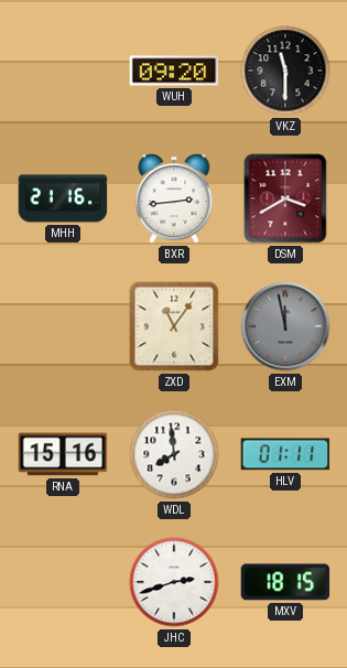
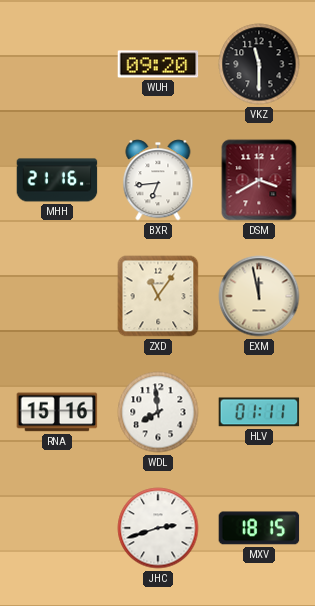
BXR: 2:44 -> 6:44 (158, 180)
EXM dial: grey -> cream (259, 296)
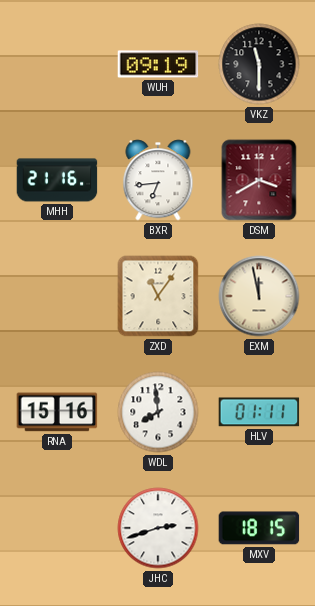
WUH: 09:20 -> 09:19 (158, 64)
